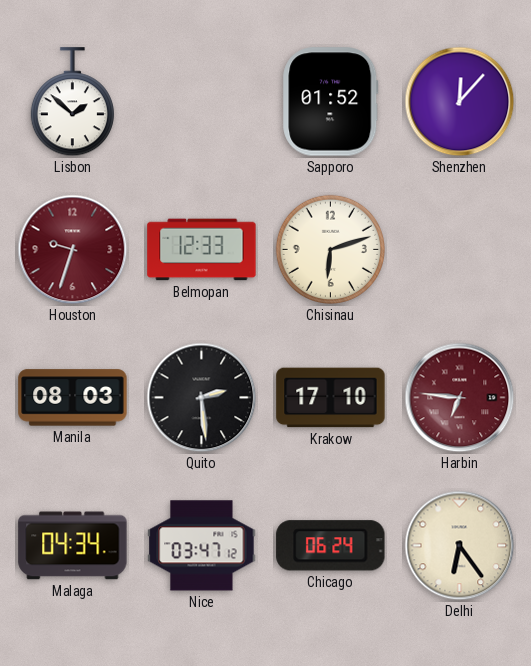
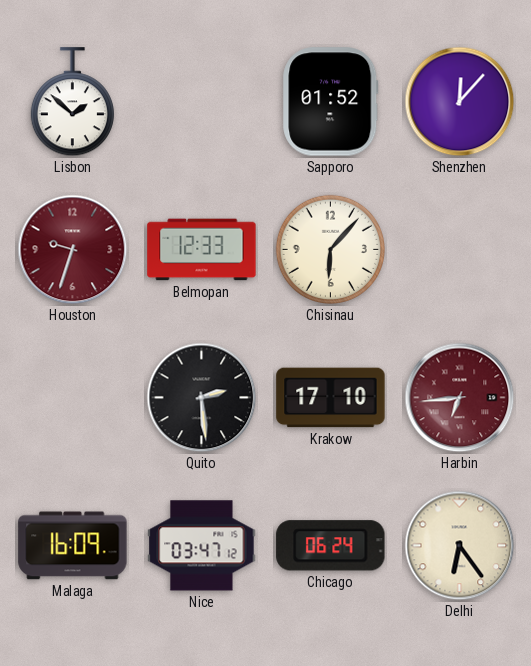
Chisinau: 6:12 -> 6:07 (330, 249)
Manila: 08:03 -> none (73, 398)
Harbin: 6:46 -> 6:44 (460, 398)
Malaga: 04:34 -> 16:09 (73, 546)
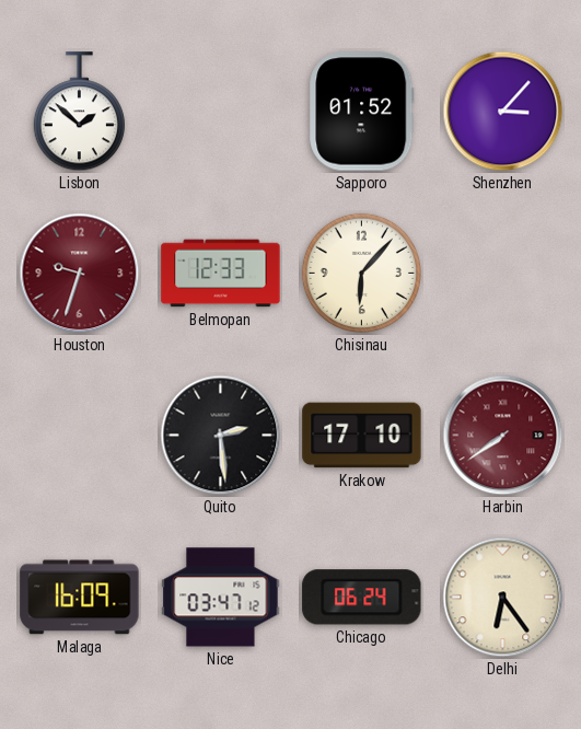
Shenzhen: 12:07 -> 3:07 (503, 112)
Harbin: 6:44 -> 7:39 (503, 436)
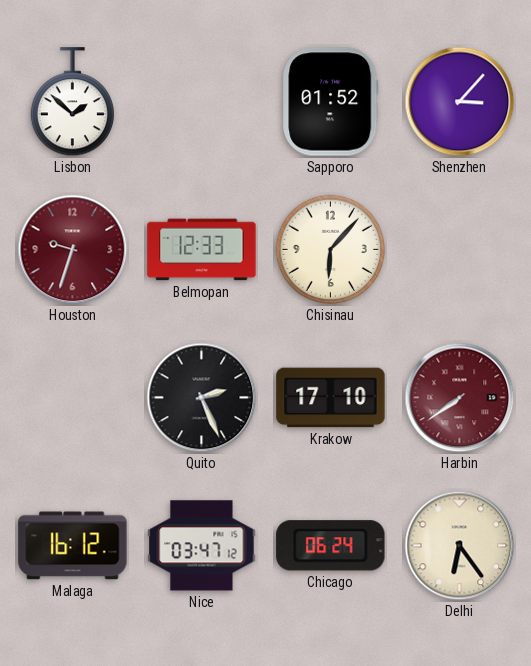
Quito: 2:29 -> 2:26 (202, 398)
Malaga: 16:09 -> 16:12 (73, 546)
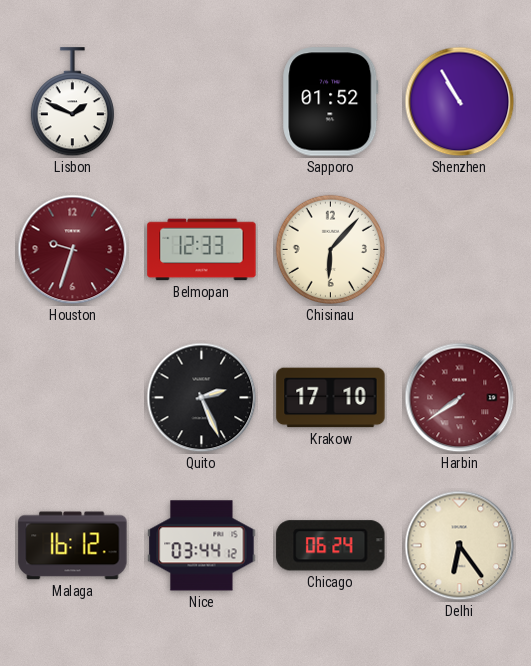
Lisbon: 1:52 -> 1:49 (72, 102)
Shenzhen: 3:07 -> 10:55 (460, 102)
Nice: 03:47 -> 03:44 (202, 546)
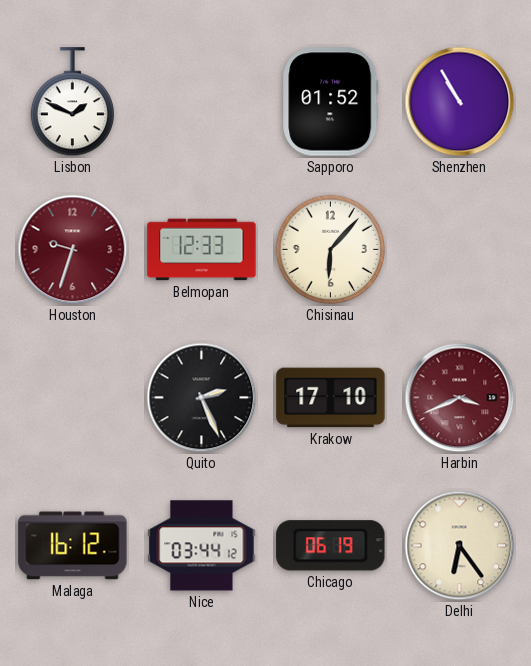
Harbin: 7:39 -> 3:41 (460, 398)
Chicago: 06:24 -> 06:19 (331, 546)
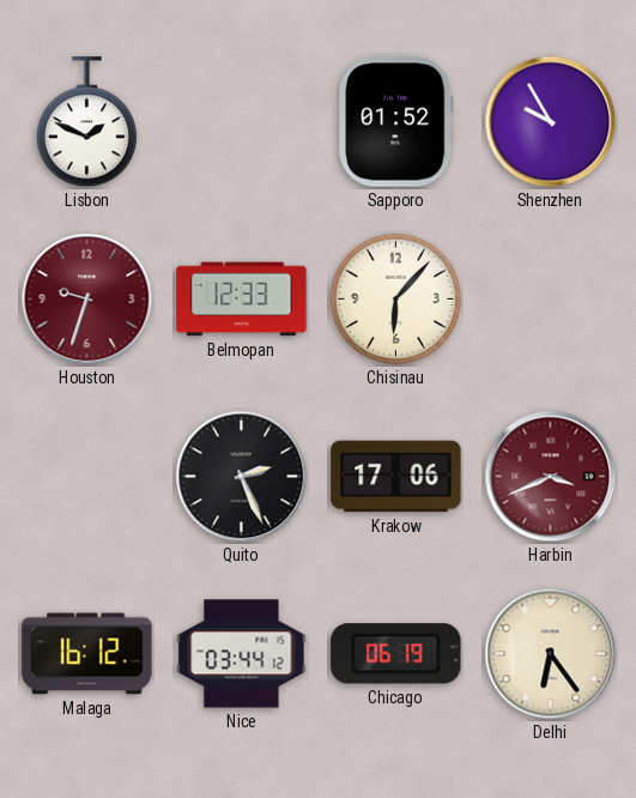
Shenzhen: 10:55 -> 9:55 (551, 122)
Krakow: 17:10 -> 17:06 (396, 477)
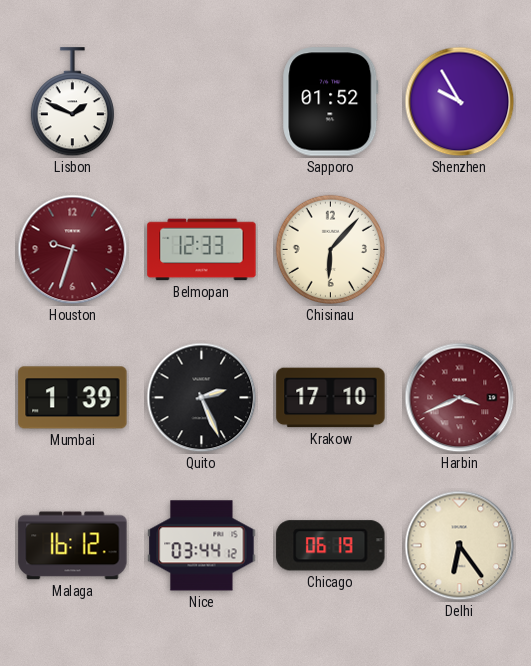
Mumbai: none -> 1:39 (73, 398)
Krakow: 17:06 -> 17:10 (331, 398)
